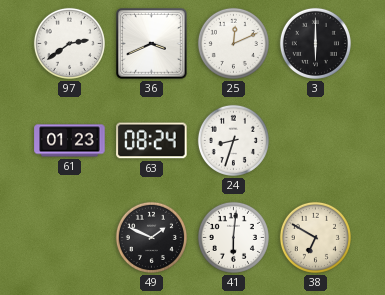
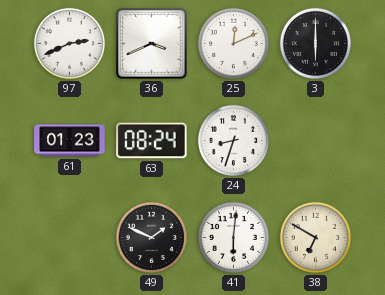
97: 2:39 -> 2:41 (69, 43)
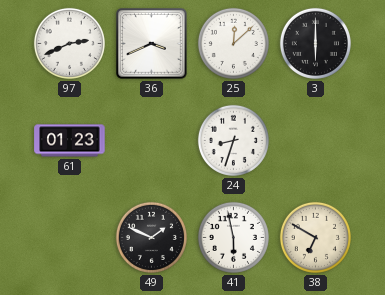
25: 12:11 -> 12:08 (233, 43)
63: 08:24 -> none (152, 141)
41: 6:01 -> 5:58 (233, 237)
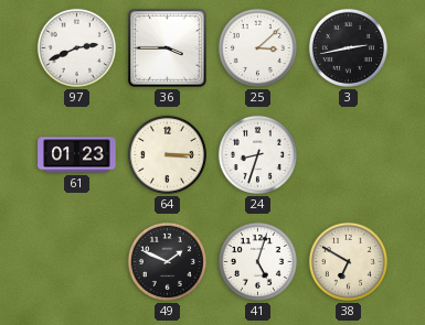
36: 3:41 -> 3:45 (168, 48)
25: 12:08 -> 3:08 (257, 47)
3: 6:00 -> 2:43 (348, 47)
64: none -> 3:15 (167, 154)
41: 5:58 -> 5:03 (257, 261)
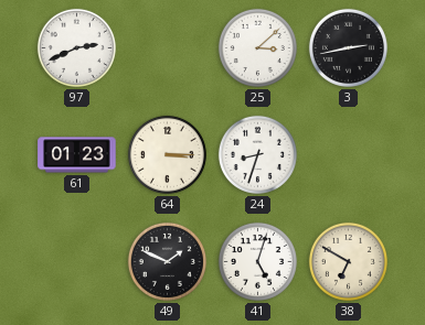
36: 3:45 -> none (168, 48)
